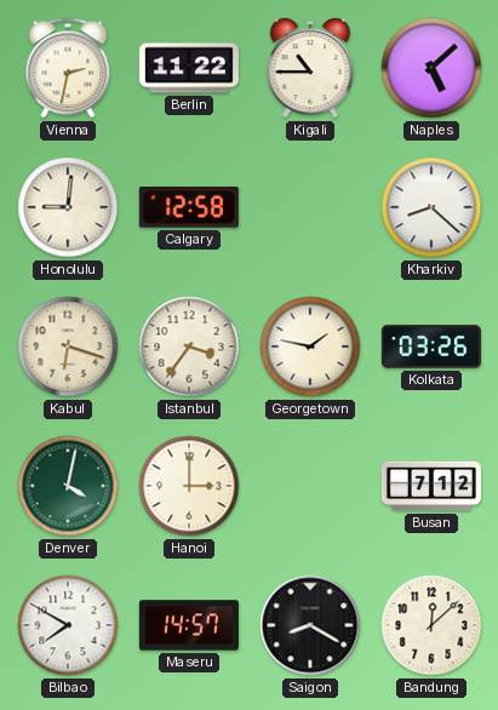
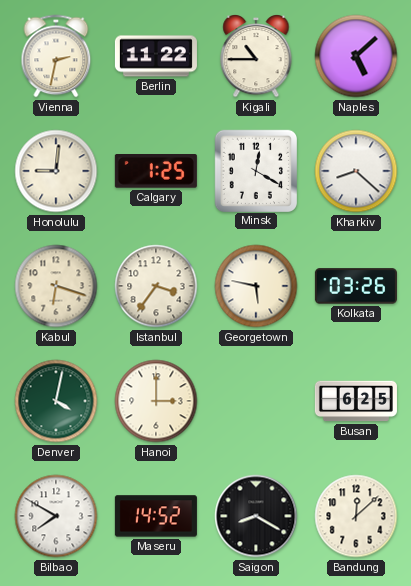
Calgary: 12:58 -> 1:25 (156, 171)
Minsk: none -> 12:20 (255, 170)
Georgetown: 1:47 -> 5:47 (256, 286)
Busan: 7:12 -> 6:25 (356, 401)
Maseru: 14:57 -> 14:52 (156, 516)
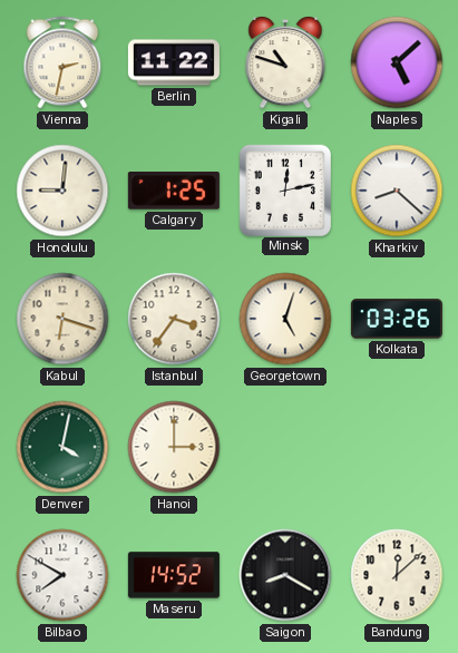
Kigali: 10:45 -> 10:48 (285, 62)
Minsk: 12:20 -> 12:13 (284, 189)
Georgetown: 5:47 -> 5:03 (285, 319)
Busan: 6:25 -> none (356, 401)
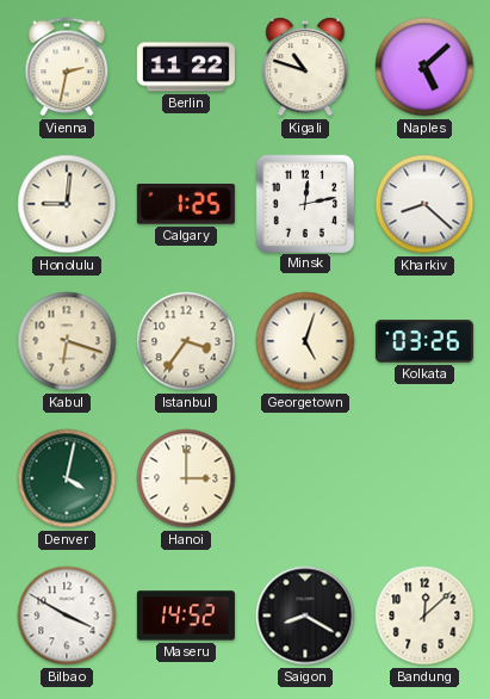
Bilbao: 7:50 -> 3:50 (67, 616)
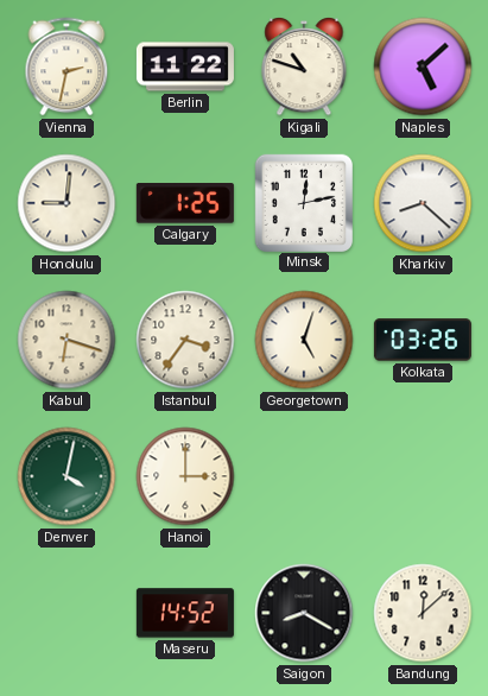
Bilbao: 3:50 -> none (67, 616)
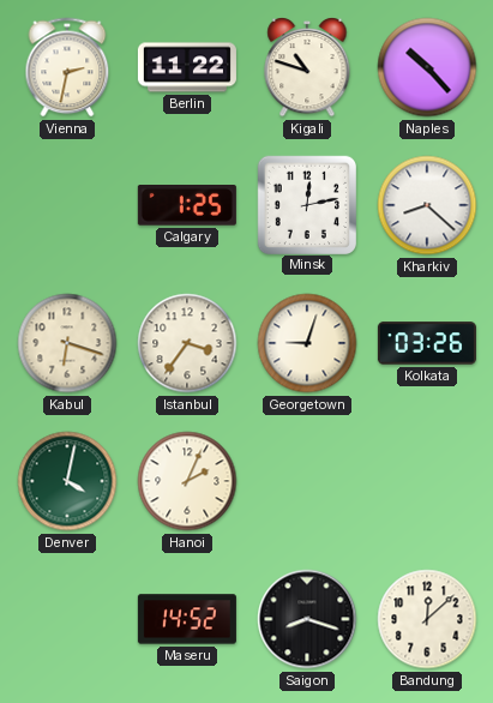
Naples: 5:08 -> 10:23 (427, 67)
Honolulu: 9:01 -> none (66, 203)
Georgetown: 5:03 -> 9:03 (307, 343)
Hanoi: 3:00 -> 2:04 (187, 481)
Saigon: 8:20 -> 8:18 (307, 619)
